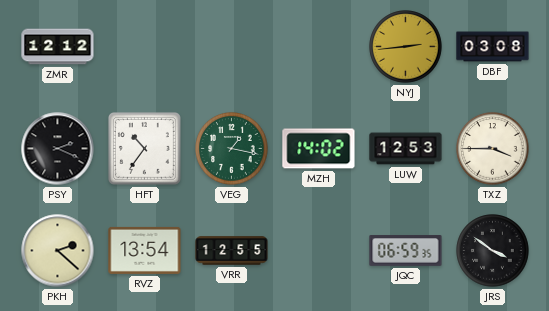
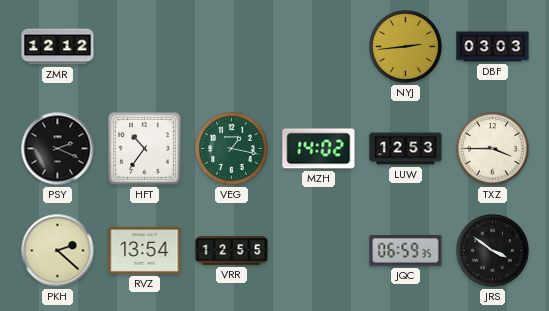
DBF: 03:08 -> 03:03 (493, 47)
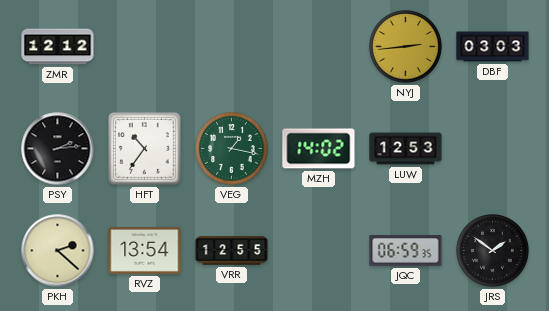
PSY: 2:19 -> 2:14 (58, 149)
TXZ: 3:45 -> none (493, 149)
JRS: 3:51 -> 1:51 (493, 251)
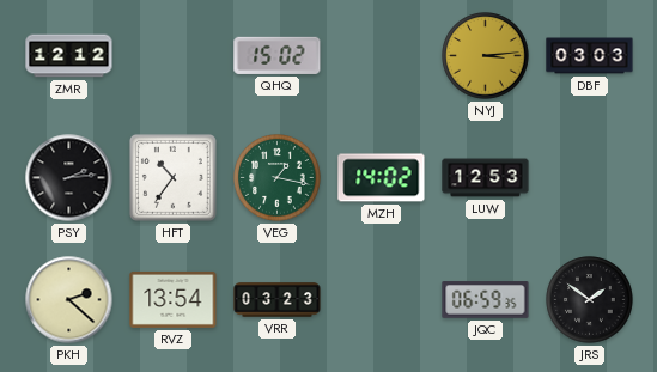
QHQ: none -> 15:02 (278, 55)
NYJ: 2:44 -> 3:14 (486, 56)
VRR: 12:55 -> 03:23 (278, 300)
